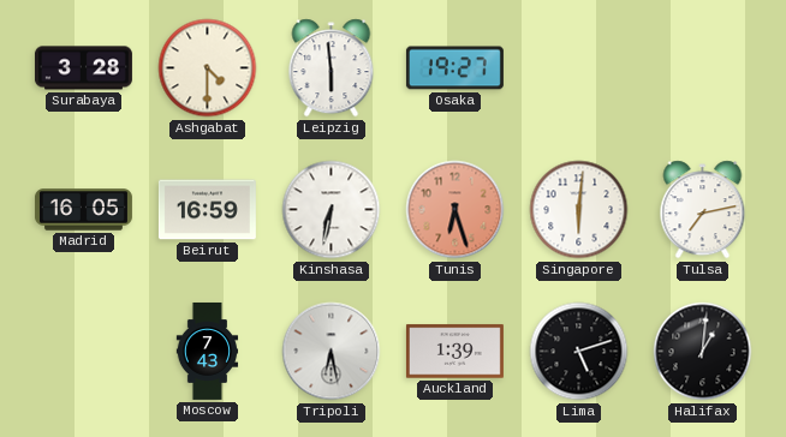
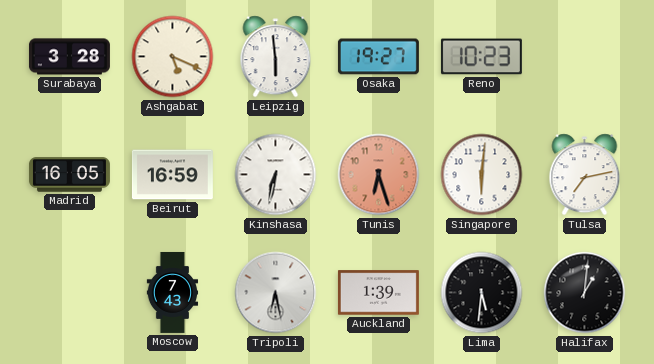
Ashgabat: 4:30 -> 5:19 (173, 57)
Reno: none -> 10:23 (481, 57)
Lima: 5:12 -> 5:31 (482, 293)
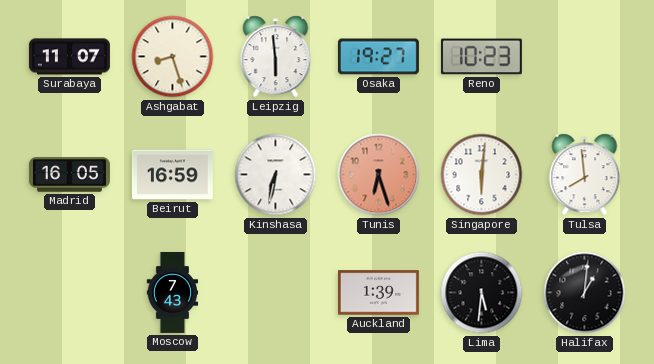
Surabaya: 3:28 -> 11:07 (69, 57)
Ashgabat: 5:19 -> 8:27 (173, 57)
Tulsa: 7:13 -> 7:59 (585, 175)
Tripoli: 6:28 -> none (276, 293)
